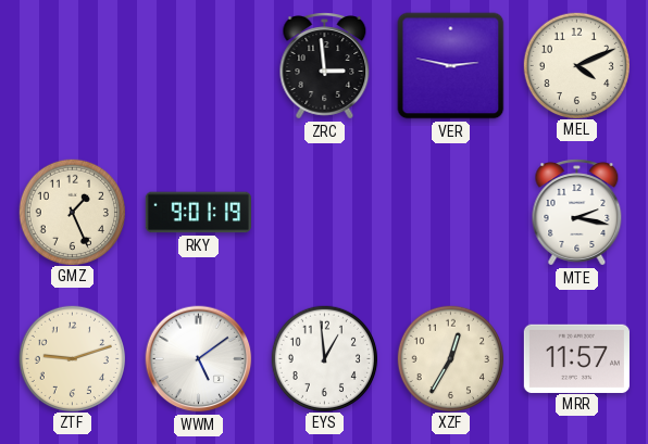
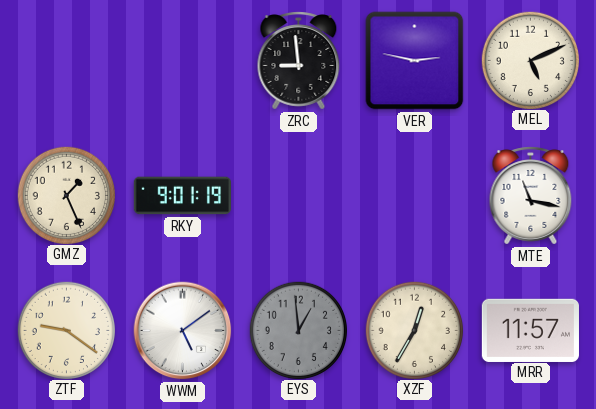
ZRC: 2:59 -> 8:59 (299, 61)
MEL: 4:11 -> 5:11 (530, 60)
MTE: 2:17 -> 11:17 (531, 196)
ZTF: 9:12 -> 9:21 (66, 330)
EYS dial: white -> grey (298, 330)
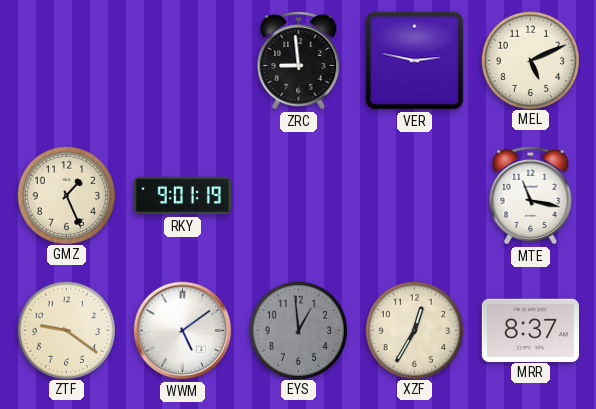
MRR: 11:57 -> 8:37 (530, 330)
